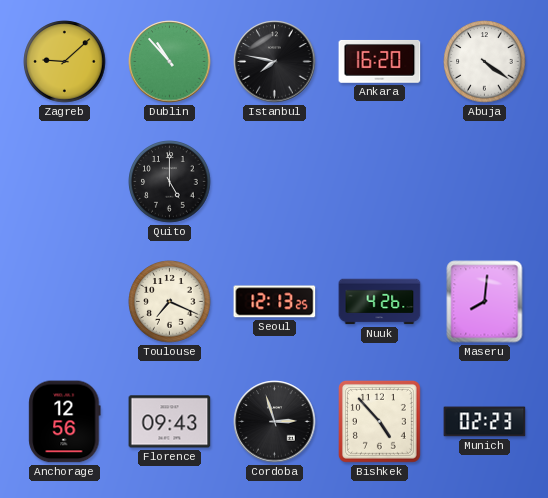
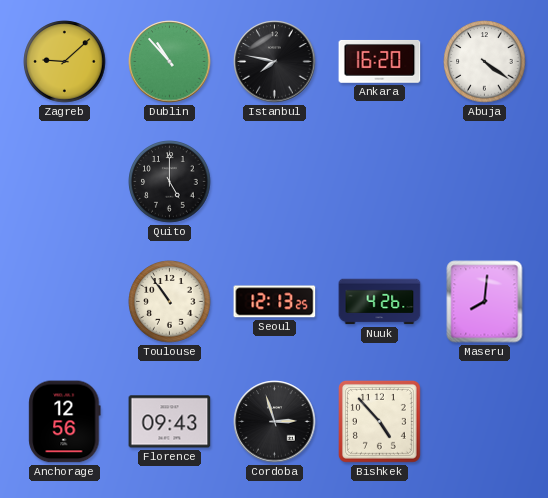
Toulouse: 7:19 -> 10:54 (170, 302)
Munich: 02:23 -> none (485, 422)
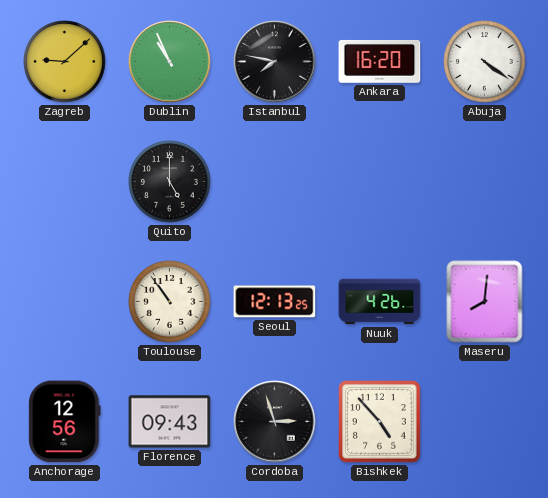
Dublin: 10:53 -> 10:56 (170, 62)
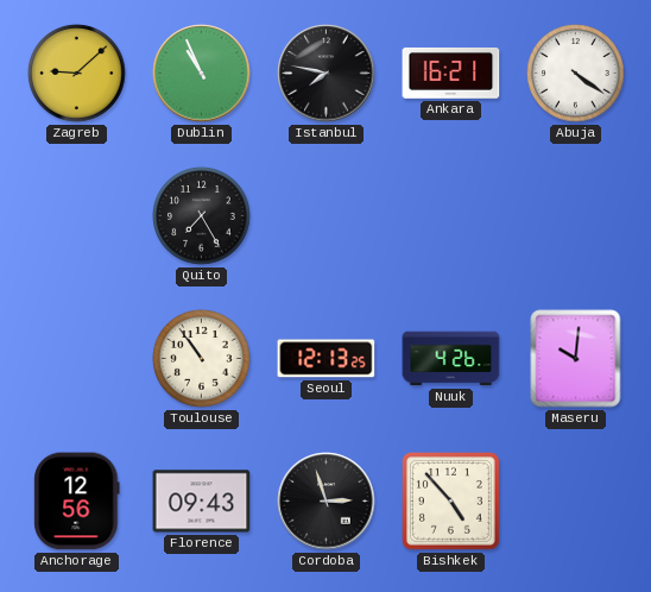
Ankara: 16:20 -> 16:21 (451, 74)
Quito: 5:00 -> 7:25 (202, 216)
Maseru: 8:01 -> 10:01 (576, 359)
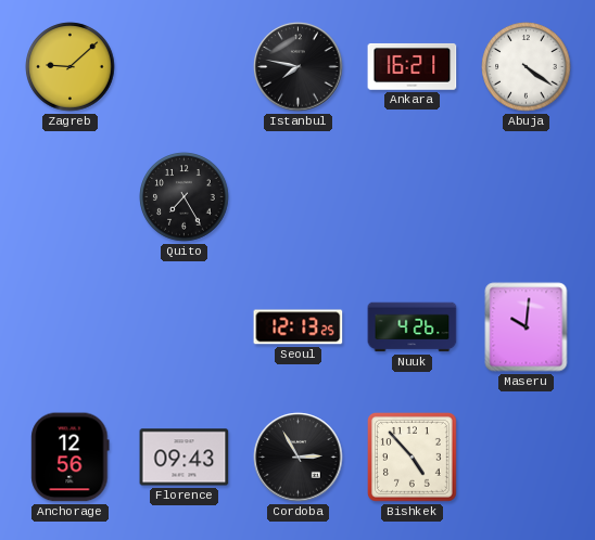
Dublin: 10:56 -> none (202, 74)
Toulouse: 10:54 -> none (202, 359)
Cordoba: 2:57 -> 2:55 (299, 458)
